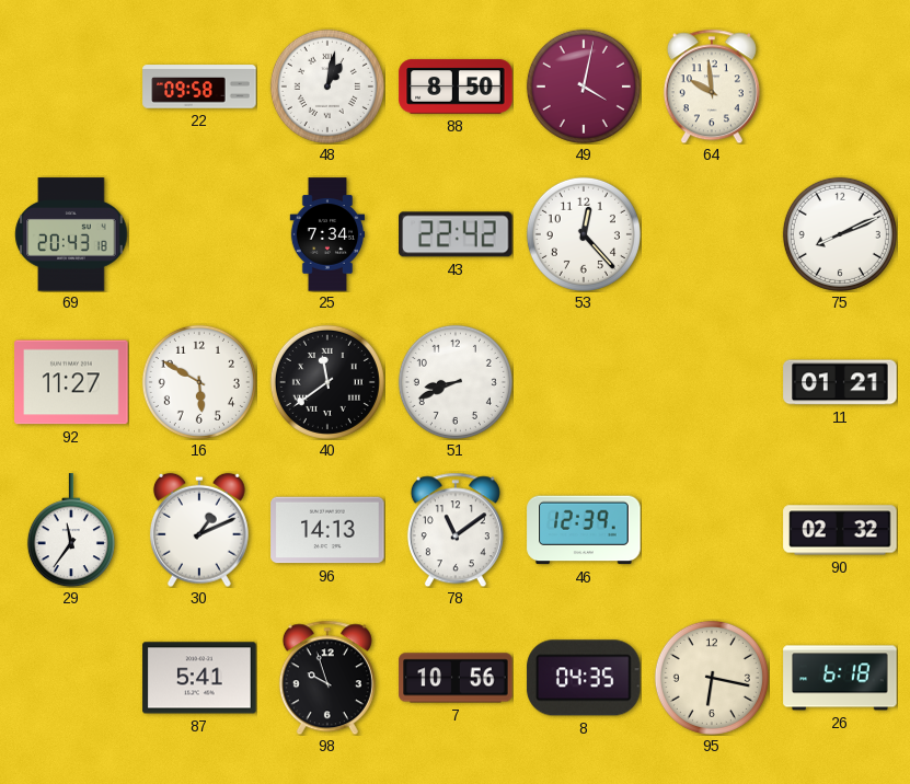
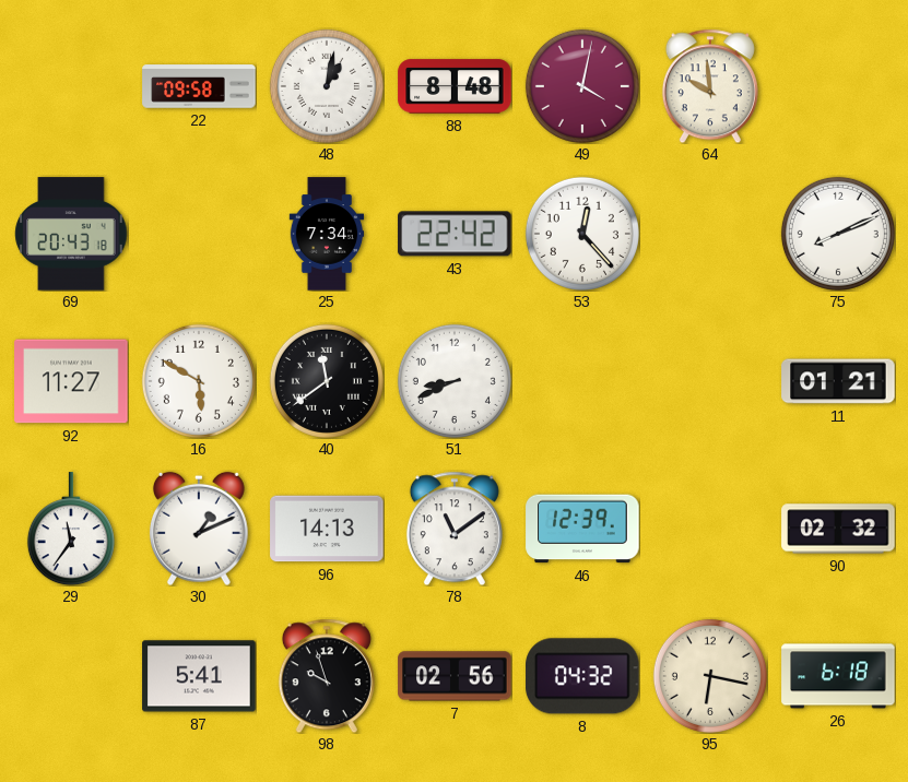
88: 8:50 -> 8:48 (455, 86)
7: 10:56 -> 02:56 (455, 676)
8: 04:35 -> 04:32 (582, 676)
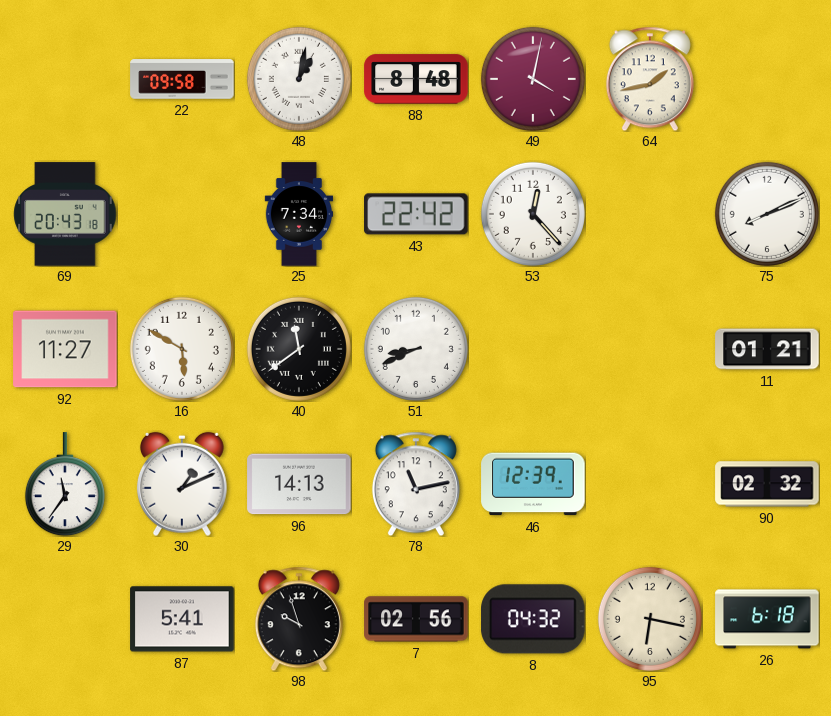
64: 9:59 -> 1:43 (650, 79)
78: 11:09 -> 11:13 (416, 484)
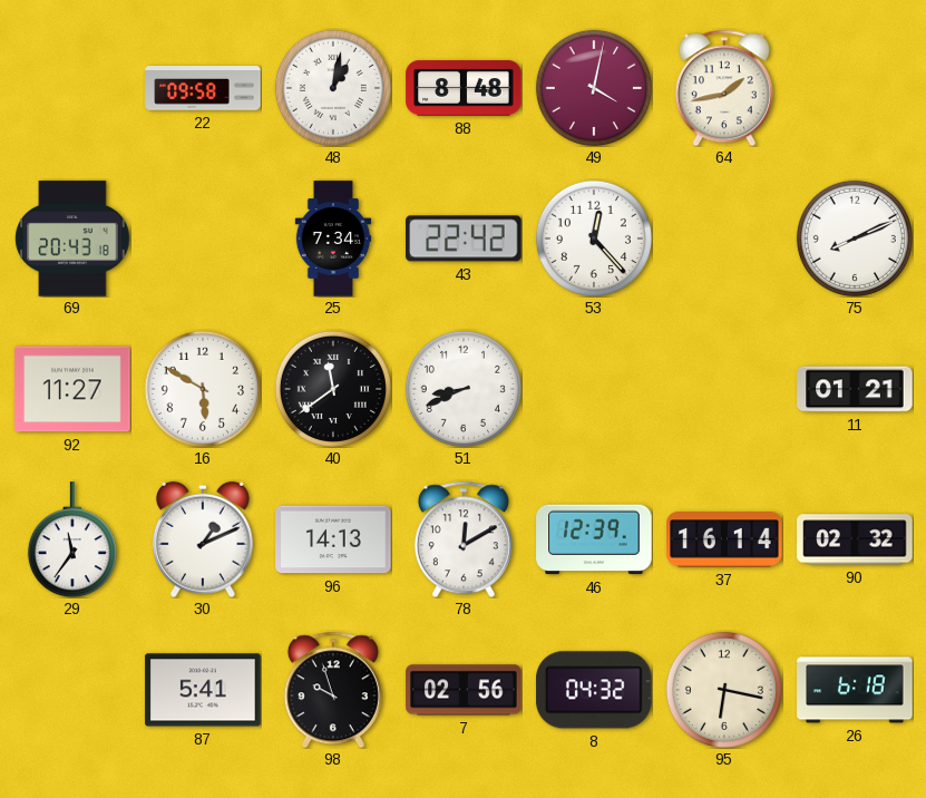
78: 11:13 -> 12:10 (464, 539)
37: none -> 16:14 (724, 539)
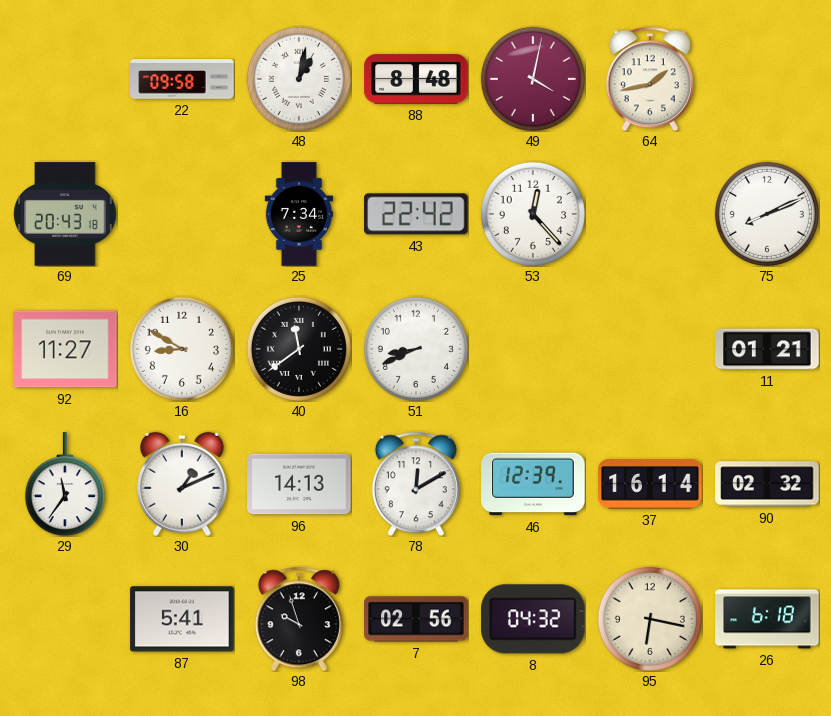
16: 5:50 -> 8:50 (182, 349)
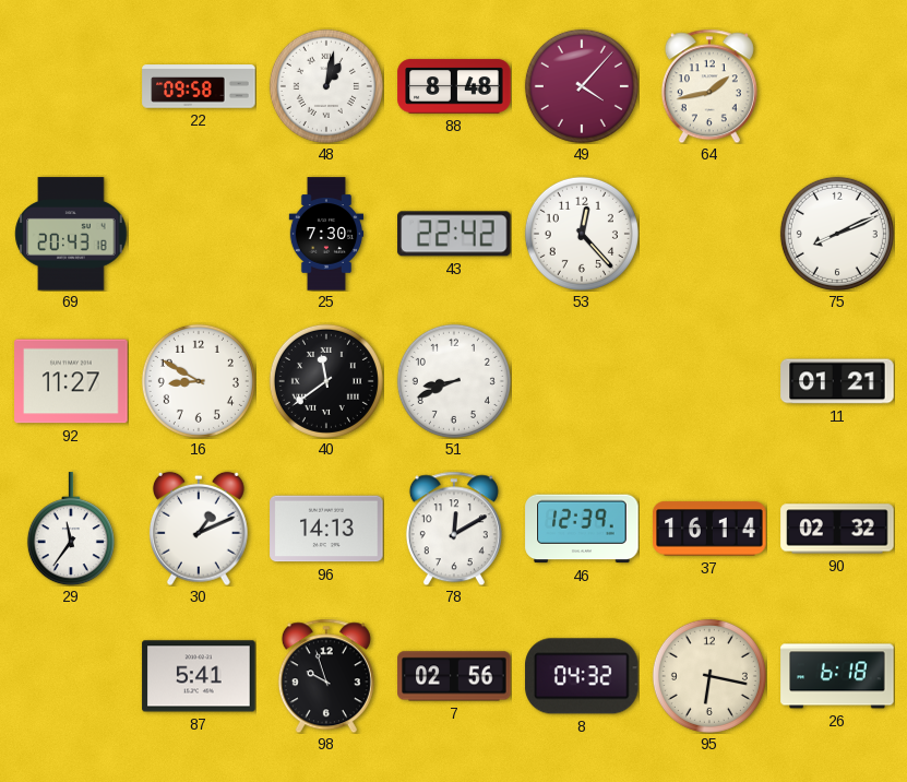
49: 4:02 -> 4:07 (582, 86)
25: 7:34 -> 7:30 (326, 234)
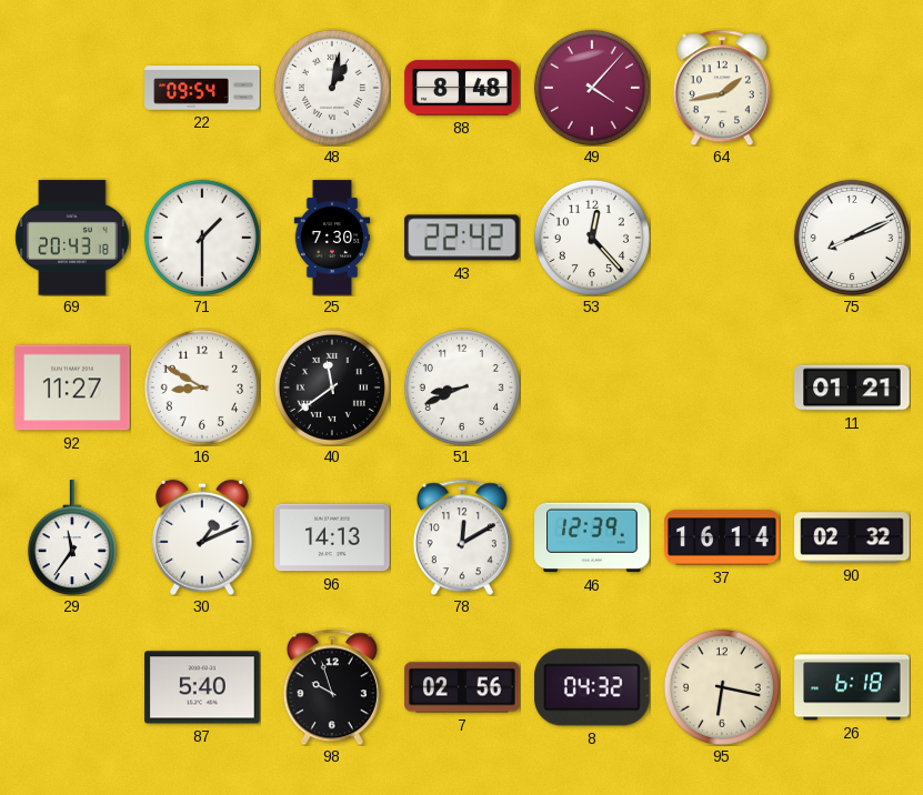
22: 09:58 -> 09:54 (202, 88)
71: none -> 1:30 (202, 238)
87: 5:41 -> 5:40 (202, 687)
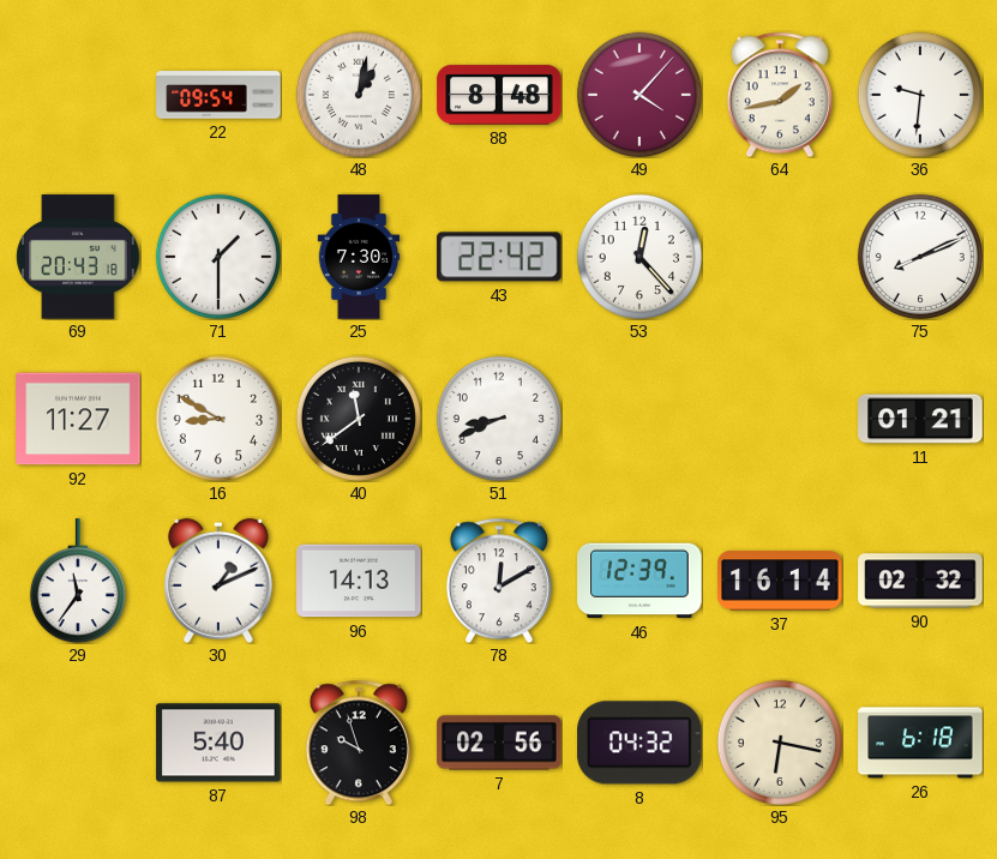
36: none -> 9:31 (920, 95)
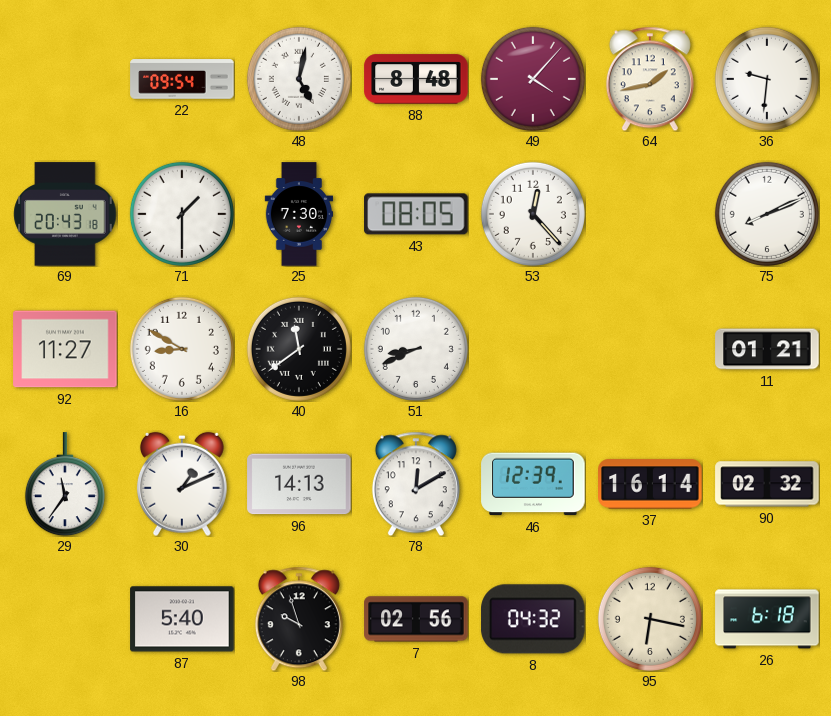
48: 1:02 -> 5:02 (299, 79)
43: 22:42 -> 08:05 (416, 214)
